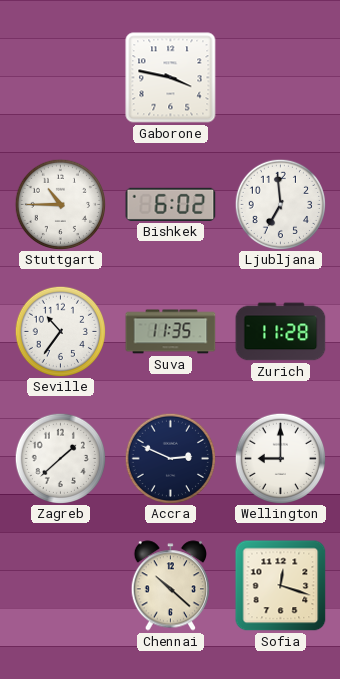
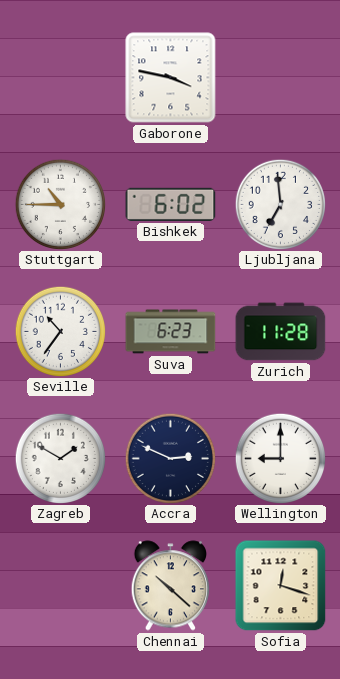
Suva: 11:35 -> 6:23 (171, 332)
Zagreb: 1:38 -> 1:50 (60, 458)
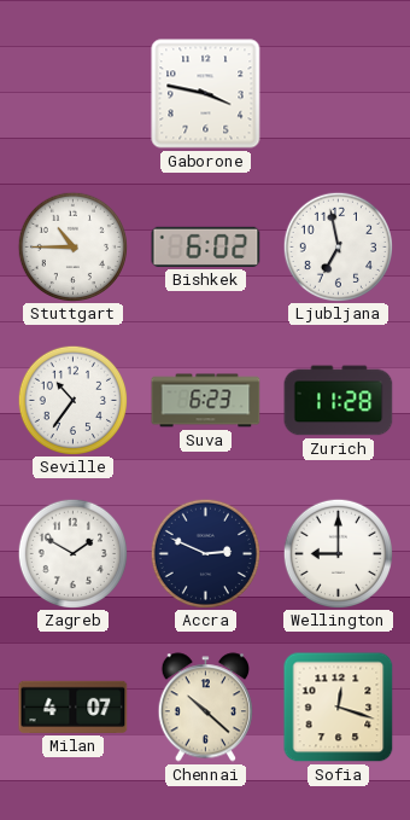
Ljubljana: 6:59 -> 6:58 (338, 246)
Milan: none -> 4:07 (74, 706)
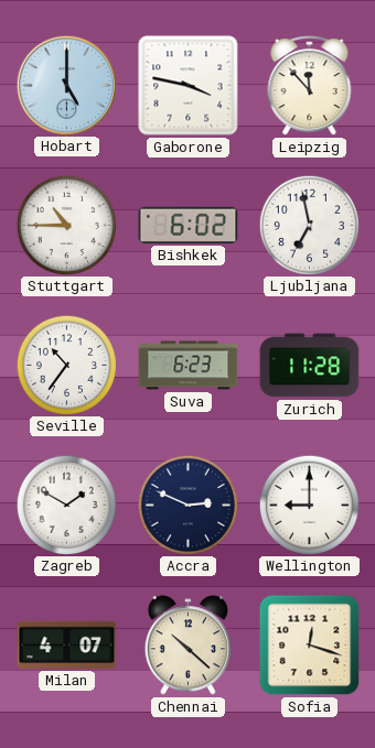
Hobart: none -> 5:00 (66, 85)
Leipzig: none -> 11:53 (310, 86)
